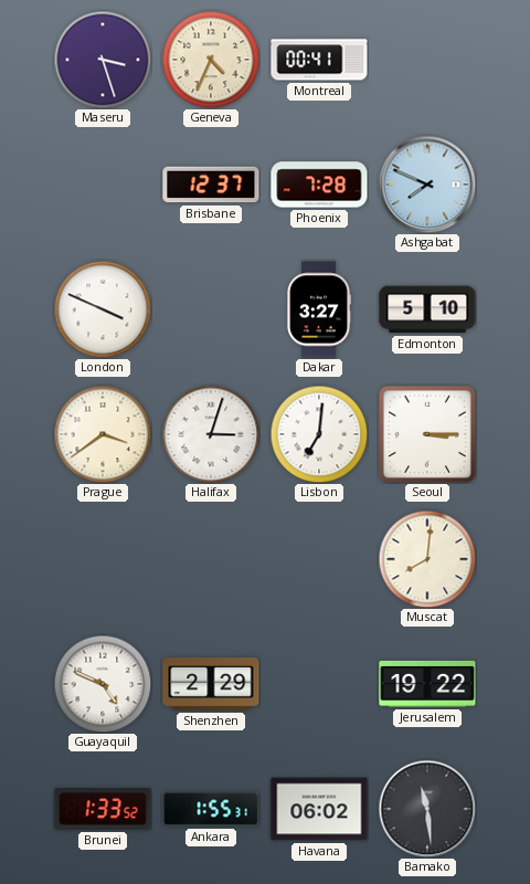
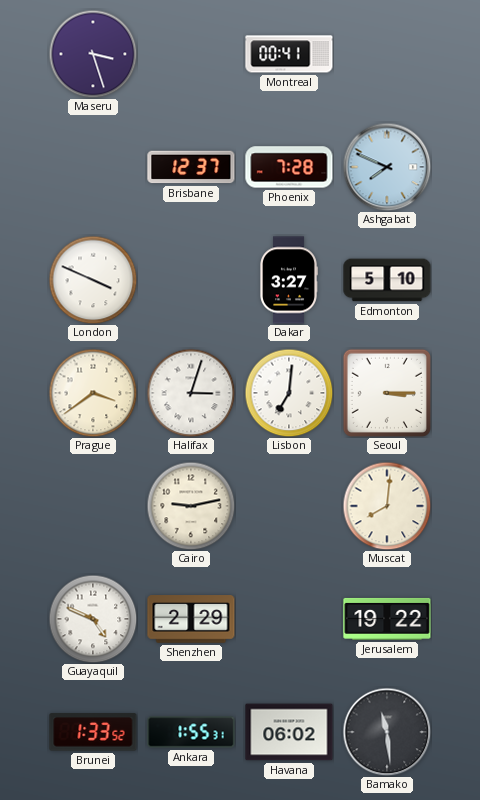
Geneva: 4:34 -> none (211, 60)
Cairo: none -> 9:13 (191, 506)
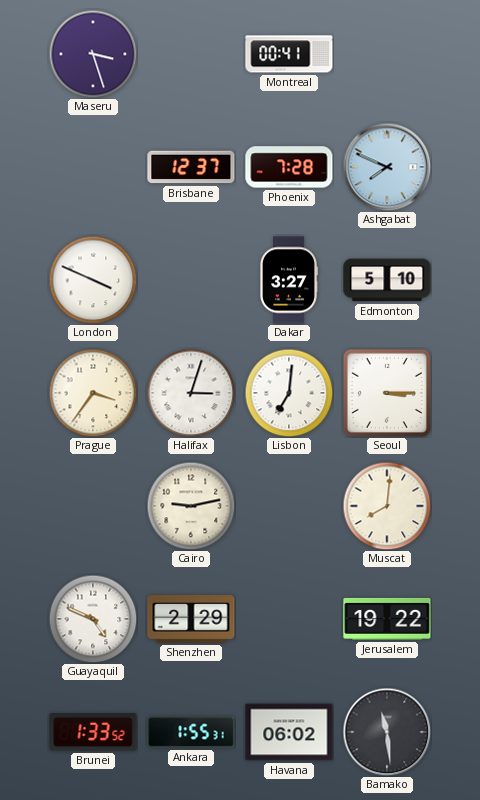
Prague: 3:39 -> 3:36 (93, 393)
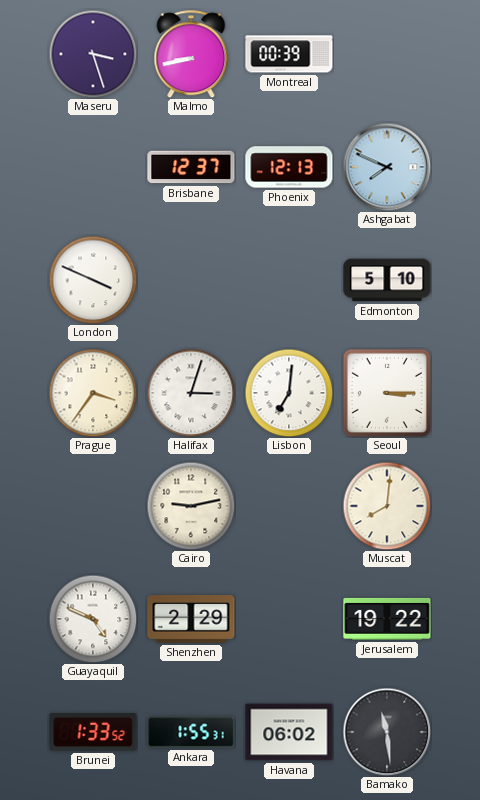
Malmo: none -> 8:43 (191, 54)
Montreal: 00:41 -> 00:39 (289, 54)
Phoenix: 7:28 -> 12:13 (289, 167)
Dakar: 3:27 -> none (289, 280)
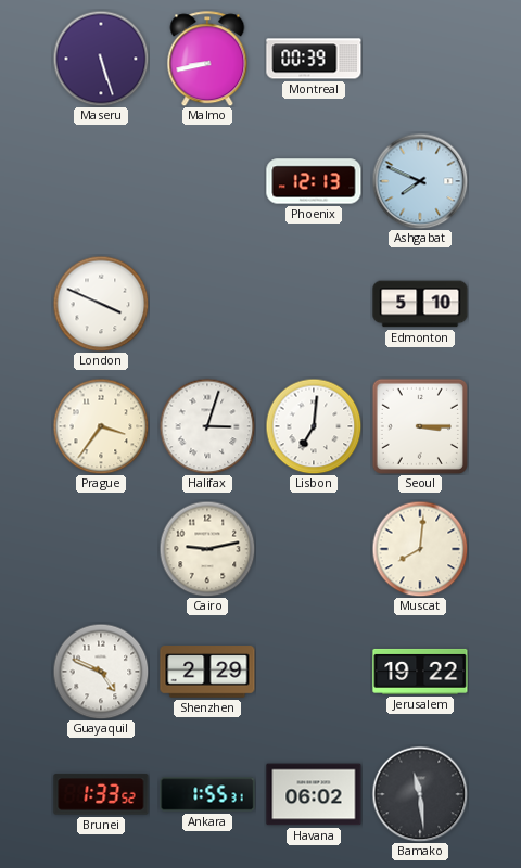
Maseru: 3:27 -> 5:27 (101, 59)
Brisbane: 12:37 -> none (191, 167)
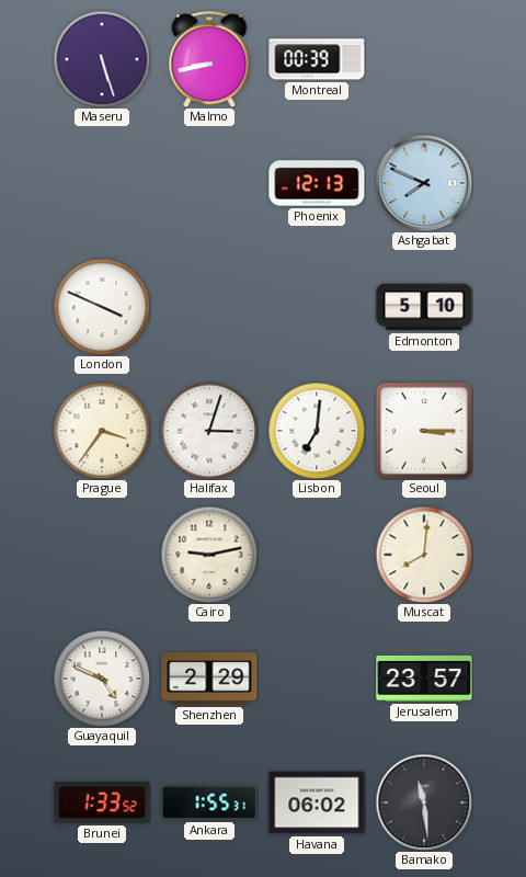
Jerusalem: 19:22 -> 23:57 (424, 679)
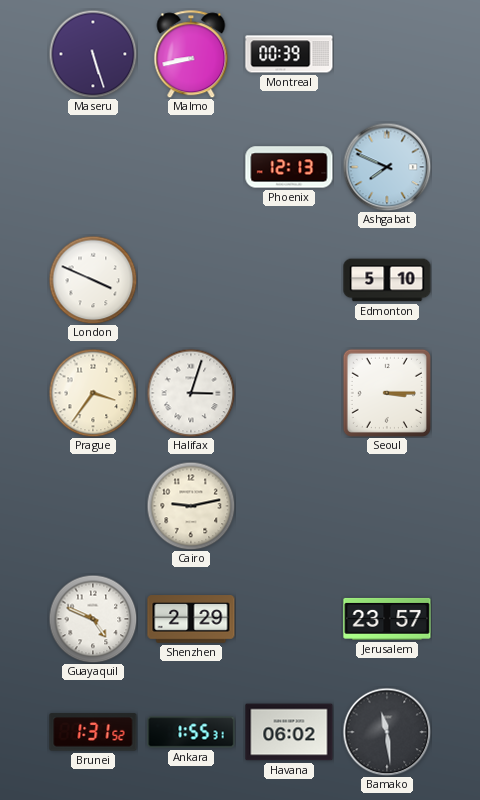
Lisbon: 7:01 -> none (317, 431)
Muscat: 8:01 -> none (424, 555)
Brunei: 1:33 -> 1:31 (93, 732)
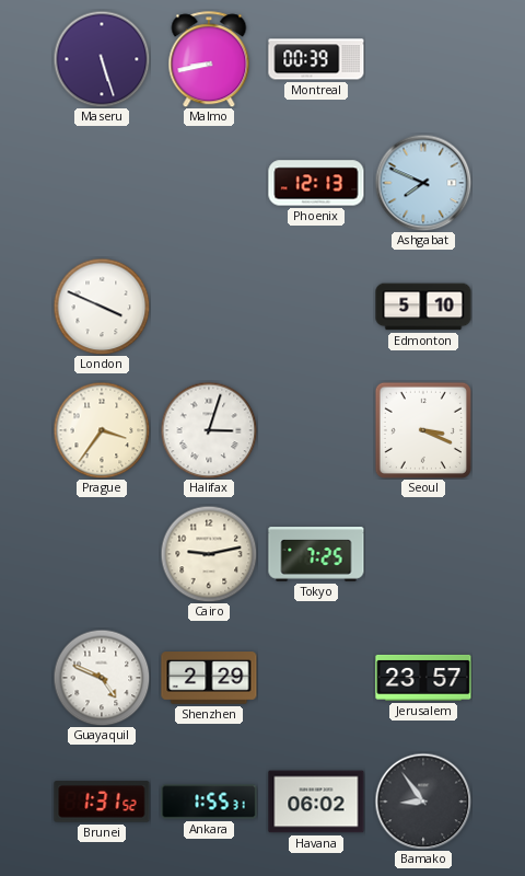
Seoul: 3:15 -> 3:19 (423, 430)
Tokyo: none -> 7:25 (316, 554)
Bamako: 11:29 -> 8:54 (423, 802)
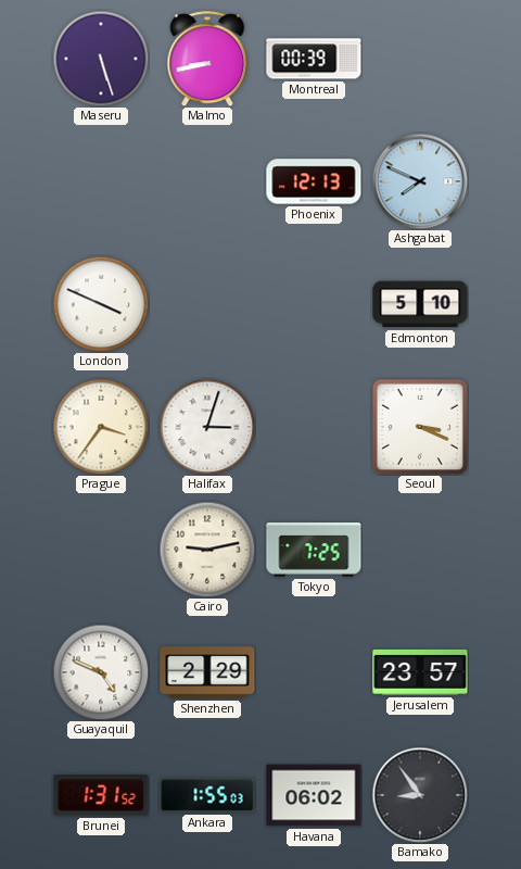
Ankara: 1:55:31 -> 1:55:03 (207, 795)
